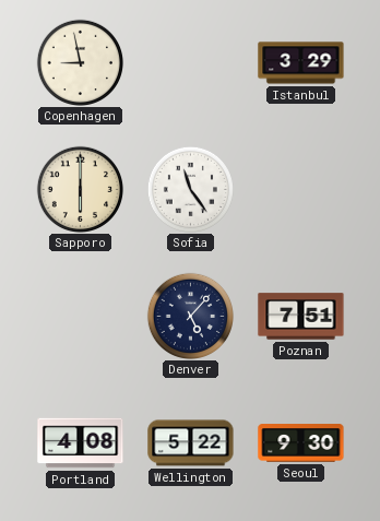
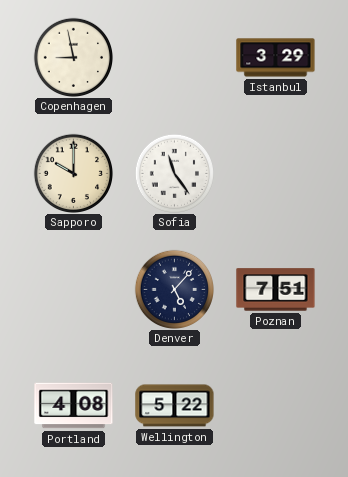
Sapporo: 6:00 -> 10:00 (73, 173)
Seoul: 9:30 -> none (301, 443)
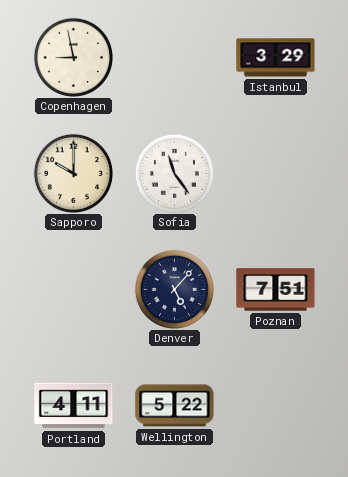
Portland: 4:08 -> 4:11 (74, 406)
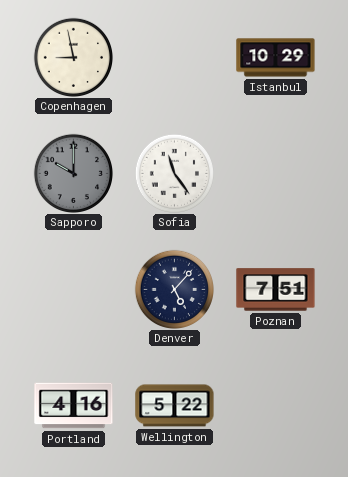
Istanbul: 3:29 -> 10:29 (276, 58)
Sapporo dial: cream -> grey (73, 173)
Portland: 4:11 -> 4:16 (74, 406)
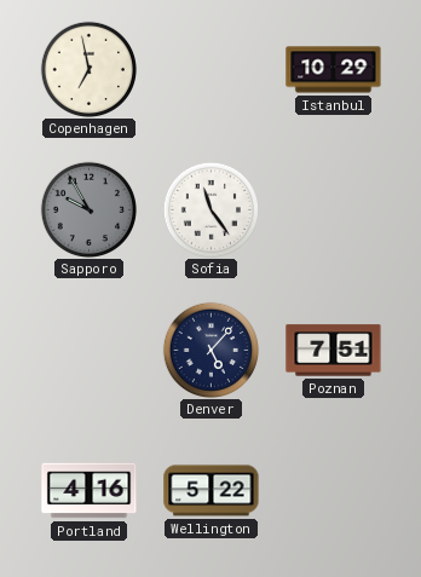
Copenhagen: 8:58 -> 6:58 (88, 69)
Sapporo: 10:00 -> 9:55 (88, 209)
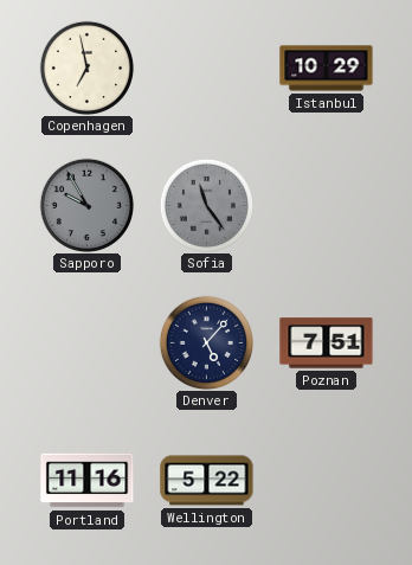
Sofia dial: white -> grey (206, 205)
Portland: 4:16 -> 11:16 (88, 481)
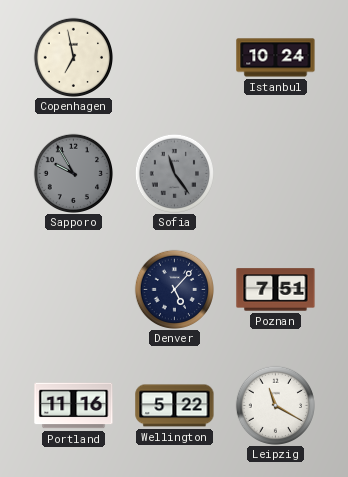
Istanbul: 10:29 -> 10:24 (276, 58)
Leipzig: none -> 11:20 (275, 405)
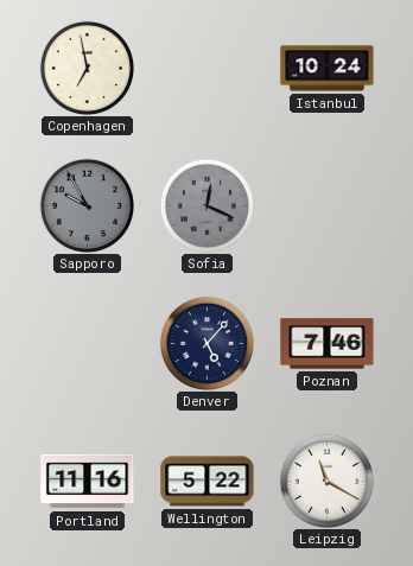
Sofia: 11:24 -> 12:19 (206, 205)
Poznan: 7:51 -> 7:46 (328, 344)
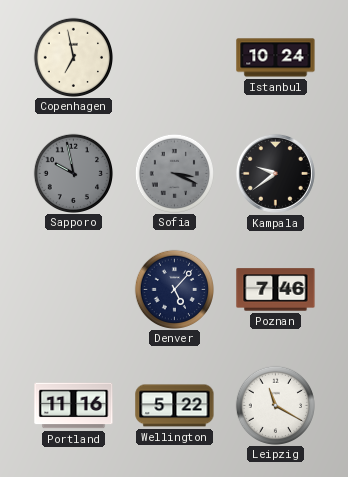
Sapporo: 9:55 -> 9:58 (73, 173)
Sofia: 12:19 -> 3:19 (174, 173)
Kampala: none -> 9:39 (275, 173)
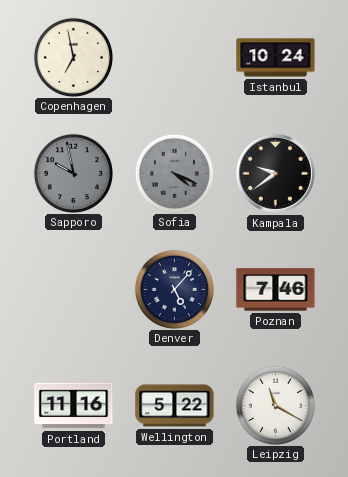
Sofia: 3:19 -> 4:19 (174, 173)
